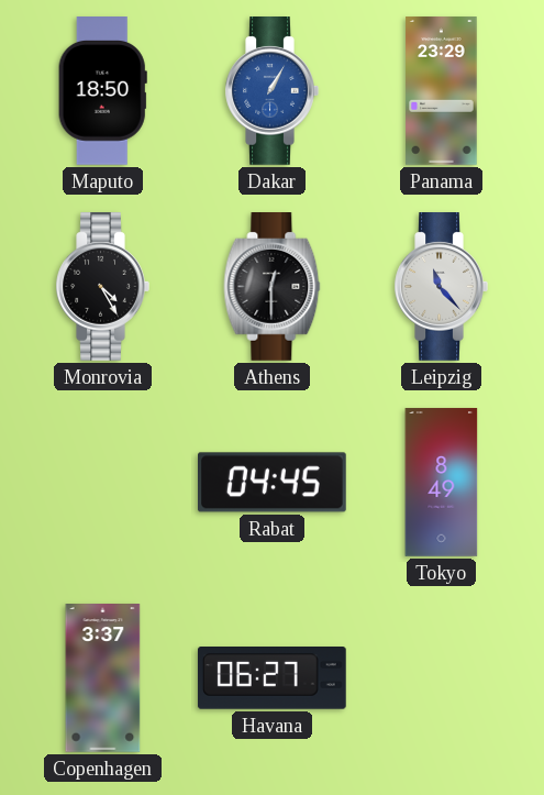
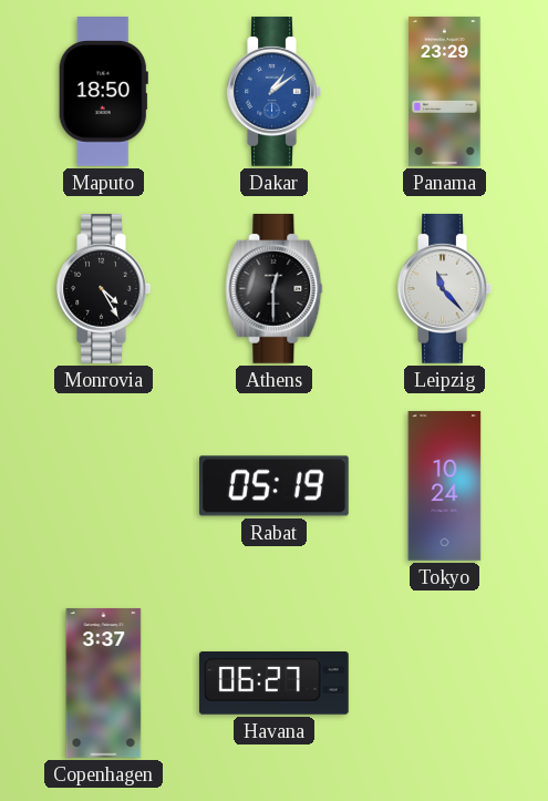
Dakar: 1:05 -> 1:09 (273, 92)
Rabat: 04:45 -> 05:19 (275, 486)
Tokyo: 8:49 -> 10:24 (445, 486)
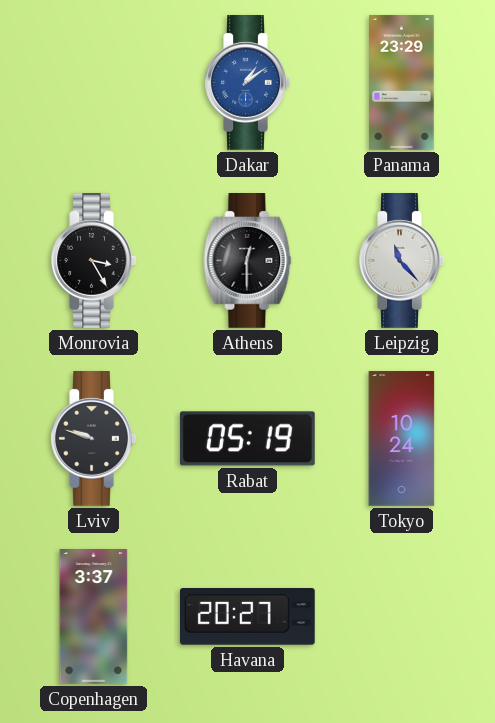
Maputo: 18:50 -> none (103, 92)
Monrovia: 4:25 -> 3:25 (93, 261)
Lviv: none -> 9:48 (93, 439)
Havana: 06:27 -> 20:27 (247, 617)
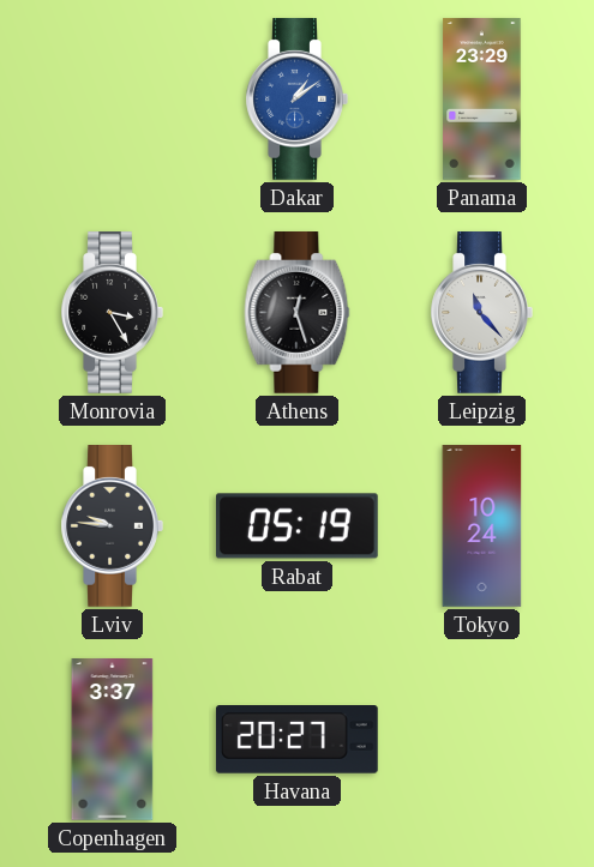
Athens: 12:30 -> 12:27 (298, 313)
Lviv: 9:48 -> 9:46 (112, 526)
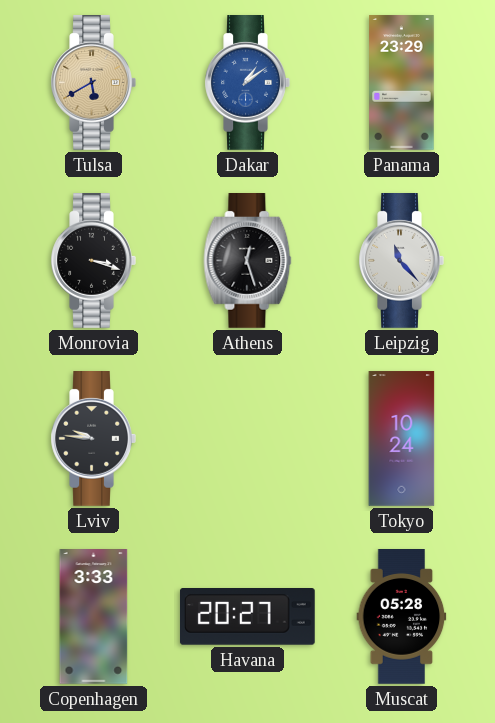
Tulsa: none -> 5:40 (93, 83)
Monrovia: 3:25 -> 3:18 (93, 261)
Rabat: 05:19 -> none (298, 526)
Copenhagen: 3:37 -> 3:33 (94, 617)
Muscat: none -> 05:28 (402, 617)
